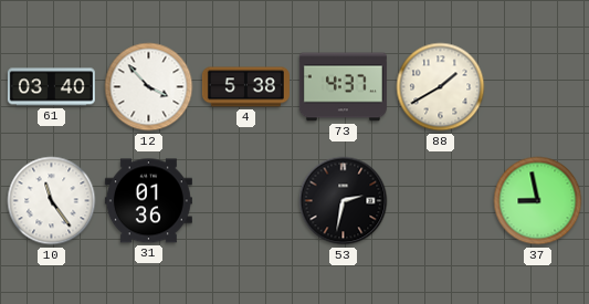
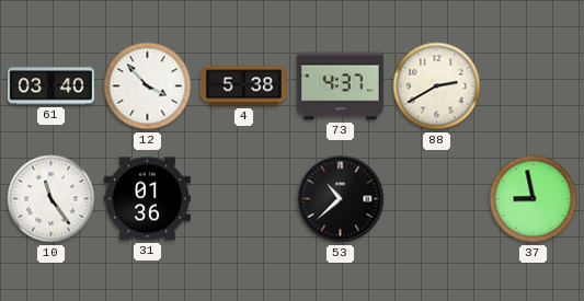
88: 1:40 -> 2:40 (437, 86)
53: 2:32 -> 10:38 (341, 199)
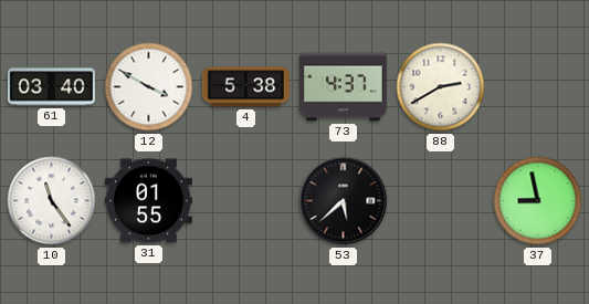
12: 3:53 -> 3:50 (149, 87)
31: 01:36 -> 01:55 (148, 201)
53: 10:38 -> 5:38 (344, 201)
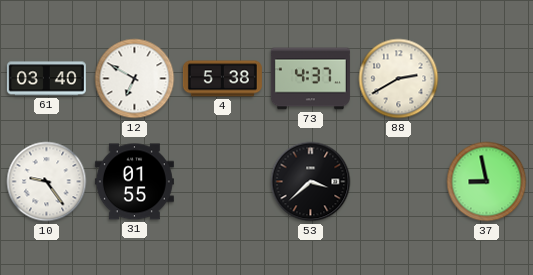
12: 3:50 -> 6:50 (135, 79)
10: 11:24 -> 9:24 (47, 182)
53: 5:38 -> 3:38 (311, 182)
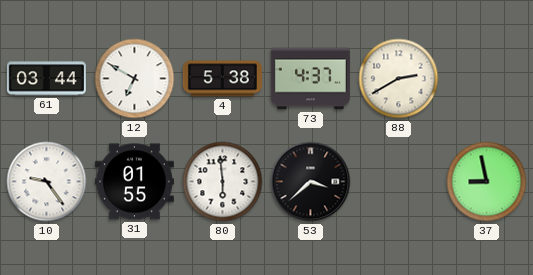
61: 03:40 -> 03:44 (46, 79)
80: none -> 5:59 (223, 182)
